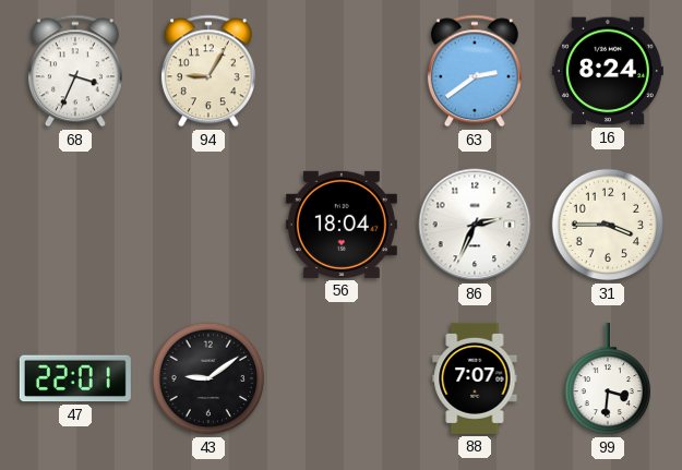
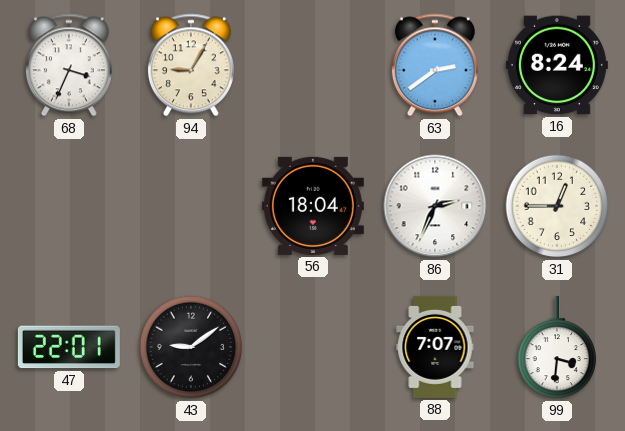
31: 3:45 -> 12:45 (557, 206)
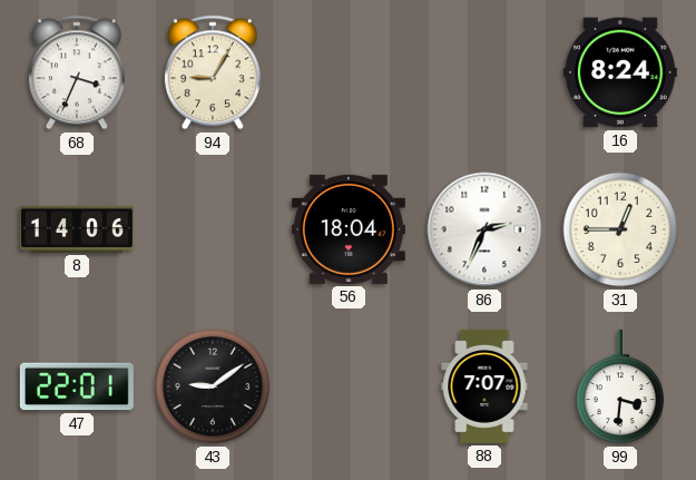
63: 2:39 -> none (435, 65)
8: none -> 14:06 (77, 229)
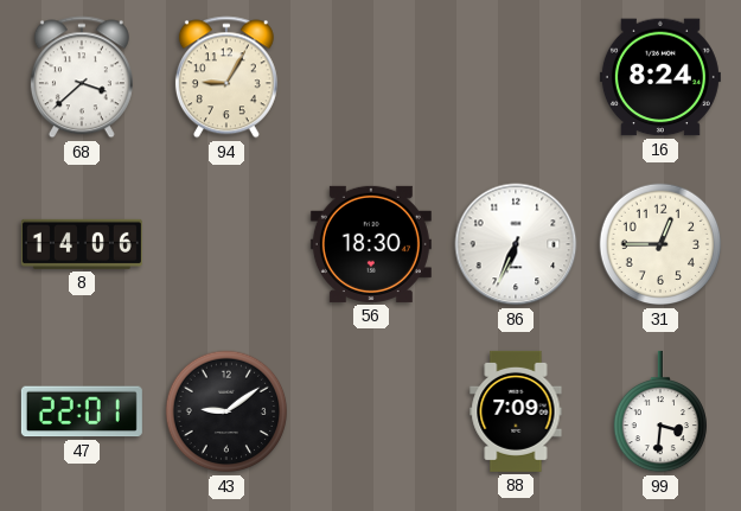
68: 3:34 -> 3:38 (82, 77)
56: 18:04 -> 18:30 (371, 244)
86: 2:34 -> 6:34 (516, 244)
88: 7:07 -> 7:09 (516, 411)
